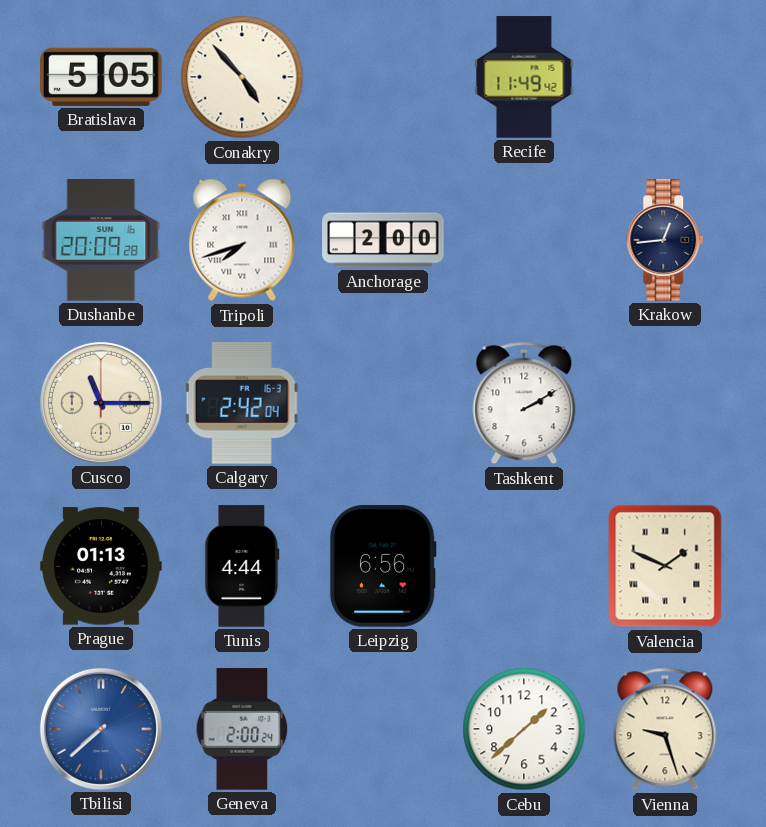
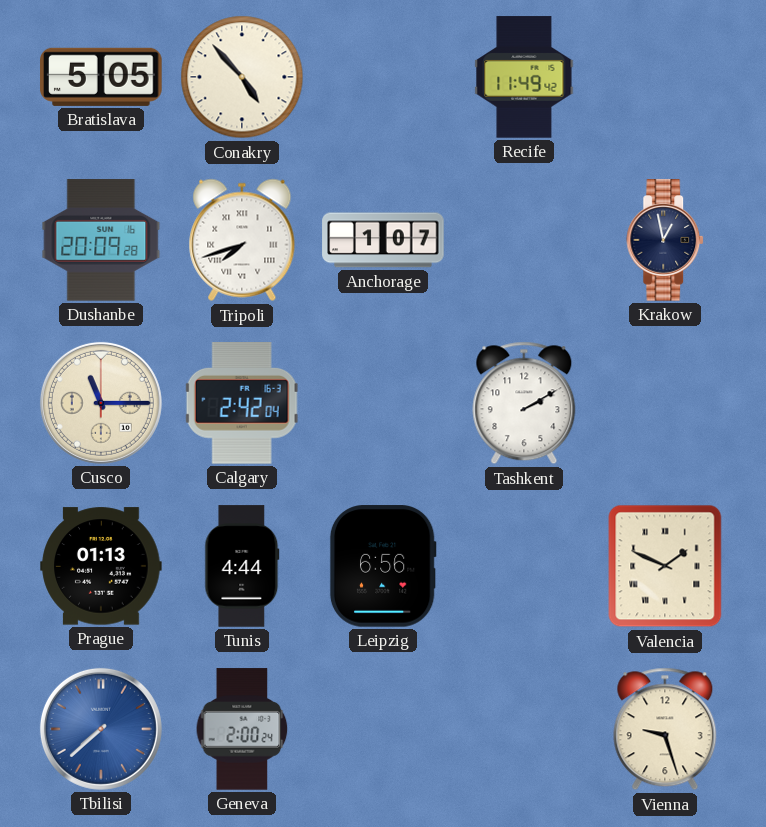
Anchorage: 2:00 -> 1:07 (383, 240)
Krakow: 12:44 -> 12:58 (666, 240)
Cebu: 1:38 -> none (524, 729)
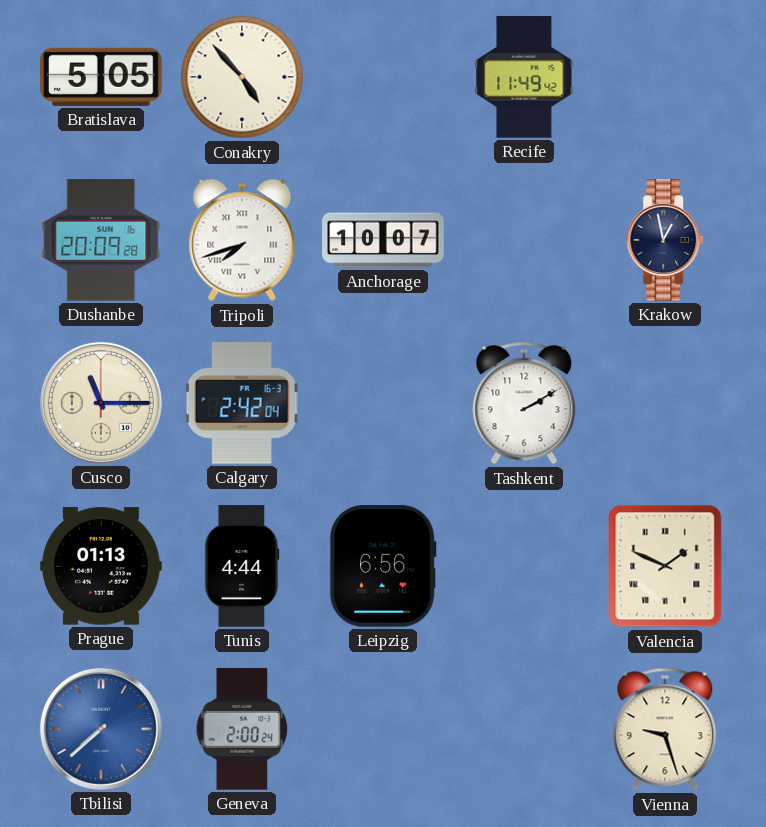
Anchorage: 1:07 -> 10:07 (383, 240)
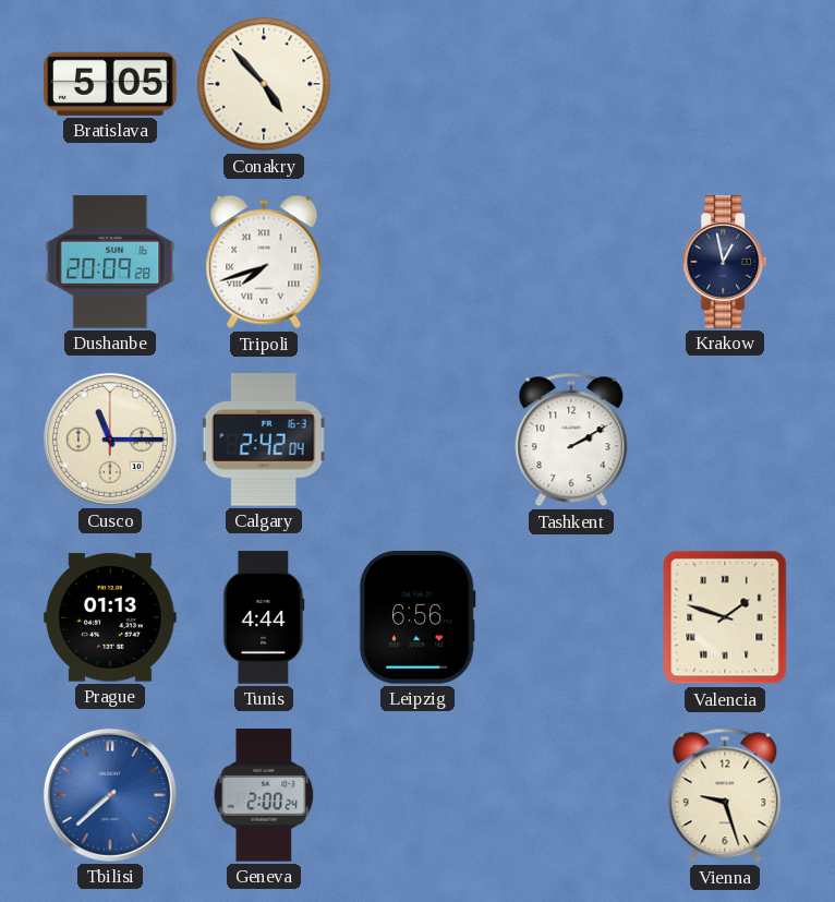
Recife: 11:49 -> none (524, 77)
Anchorage: 10:07 -> none (383, 240)
Valencia: 1:49 -> 1:48 (725, 617)
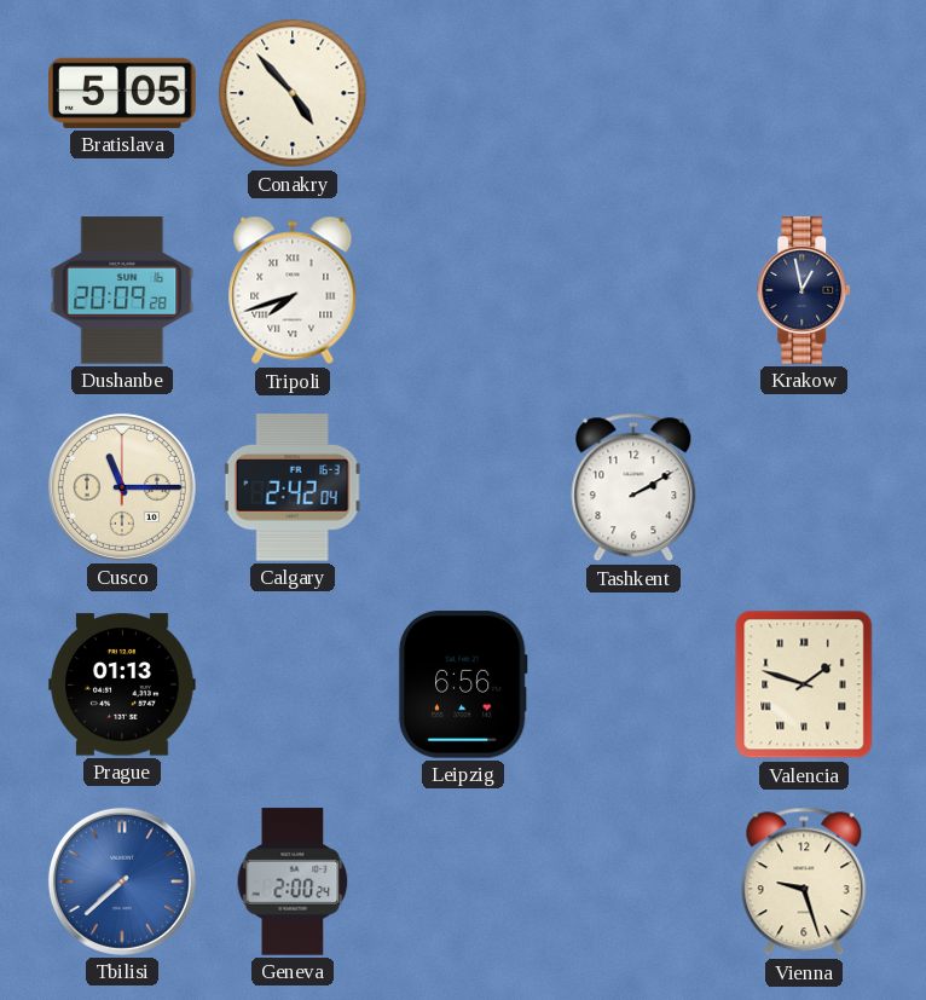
Tunis: 4:44 -> none (264, 617)
